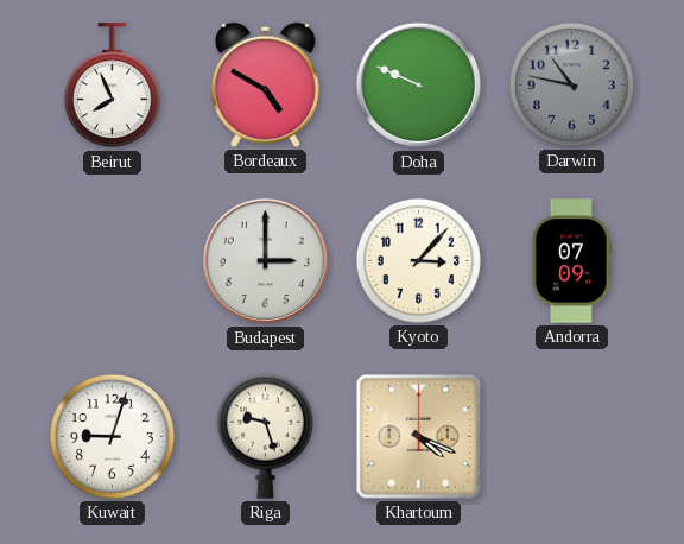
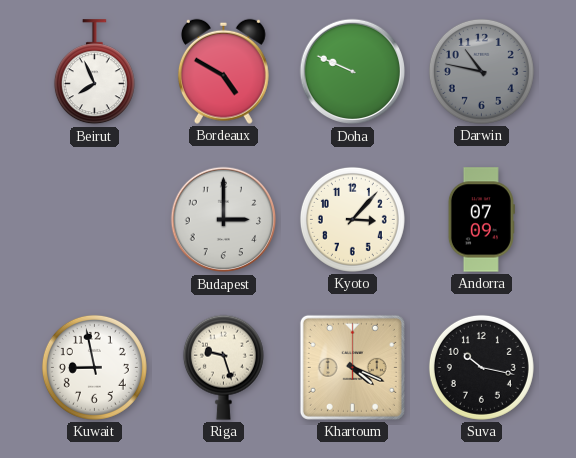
Kuwait: 9:03 -> 8:58 (94, 367)
Suva: none -> 10:17 (481, 367)
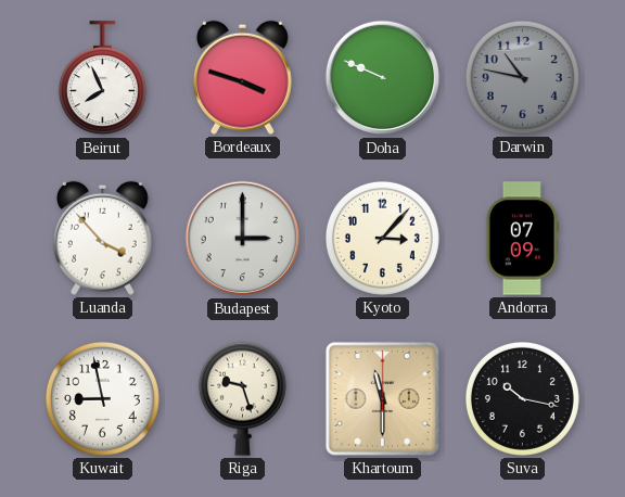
Bordeaux: 4:50 -> 3:48 (242, 77)
Luanda: none -> 3:53 (102, 238)
Khartoum: 4:19 -> 11:30 (382, 398)
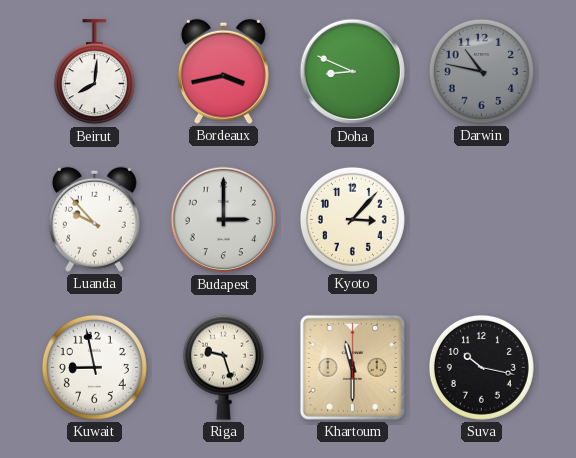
Beirut: 7:56 -> 8:01 (94, 72)
Bordeaux: 3:48 -> 3:43 (223, 71)
Doha: 9:49 -> 8:49 (353, 72)
Luanda: 3:53 -> 9:53 (94, 219)
Andorra: 07:09 -> none (522, 239)
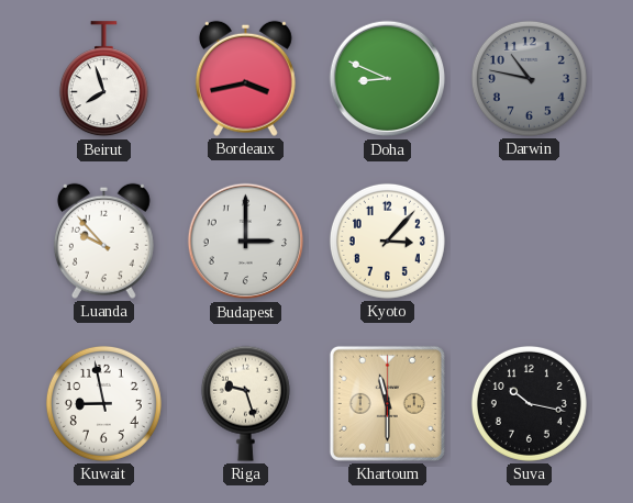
Beirut: 8:01 -> 7:57 (103, 79)
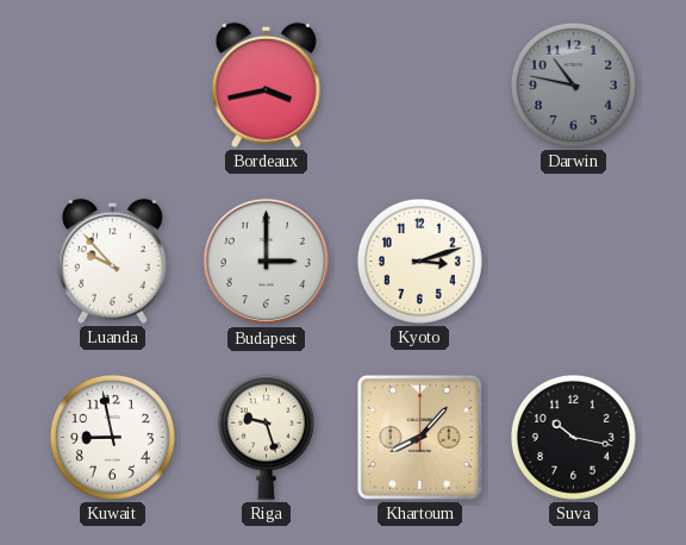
Beirut: 7:57 -> none (103, 79)
Doha: 8:49 -> none (388, 79)
Kyoto: 3:07 -> 3:12 (419, 261)
Khartoum: 11:30 -> 8:07 (419, 437)
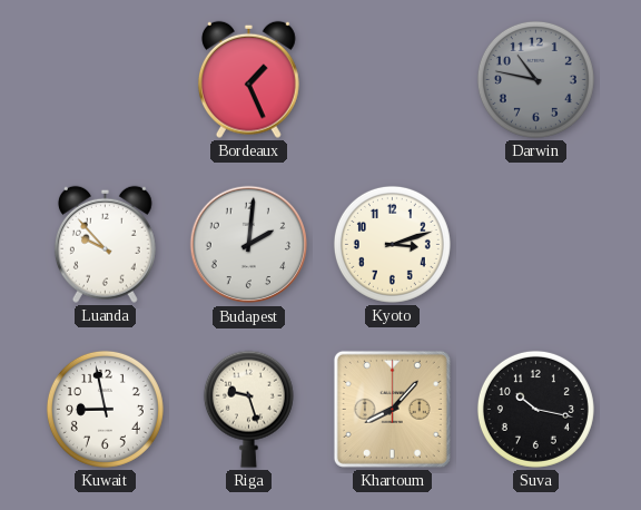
Bordeaux: 3:43 -> 1:26 (248, 79)
Budapest: 3:00 -> 2:01 (249, 245)
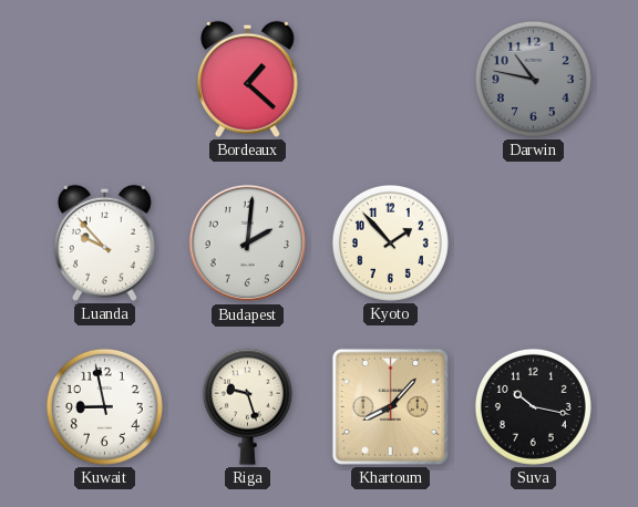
Bordeaux: 1:26 -> 1:22 (247, 79)
Kyoto: 3:12 -> 1:53 (390, 242)
